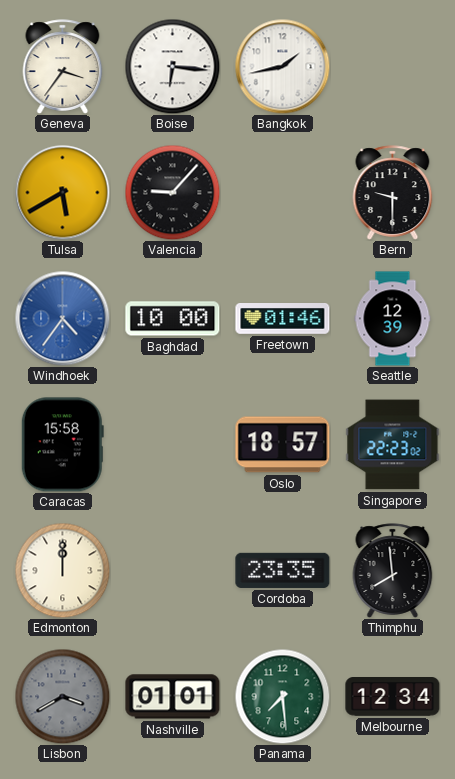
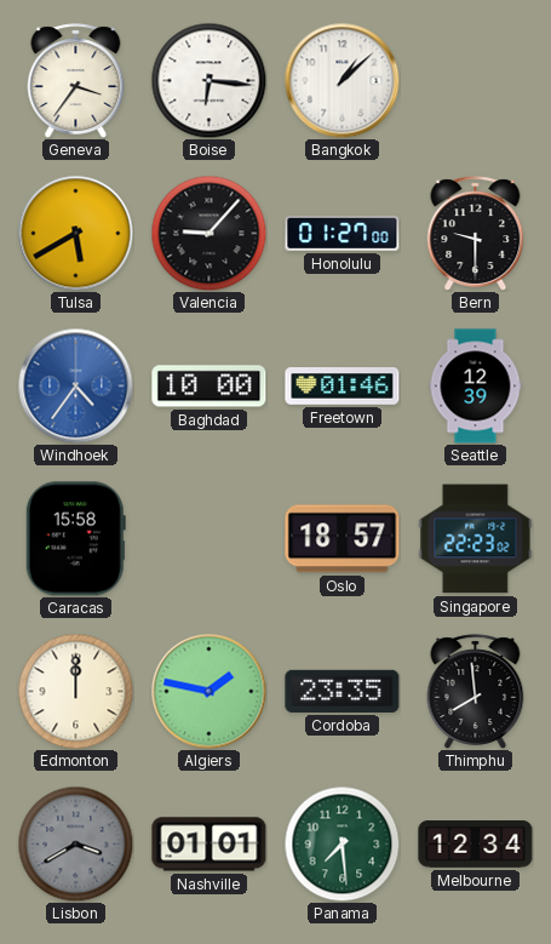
Bangkok: 1:43 -> 1:08 (341, 80)
Honolulu: none -> 01:27 (343, 233)
Algiers: none -> 1:47 (208, 691)
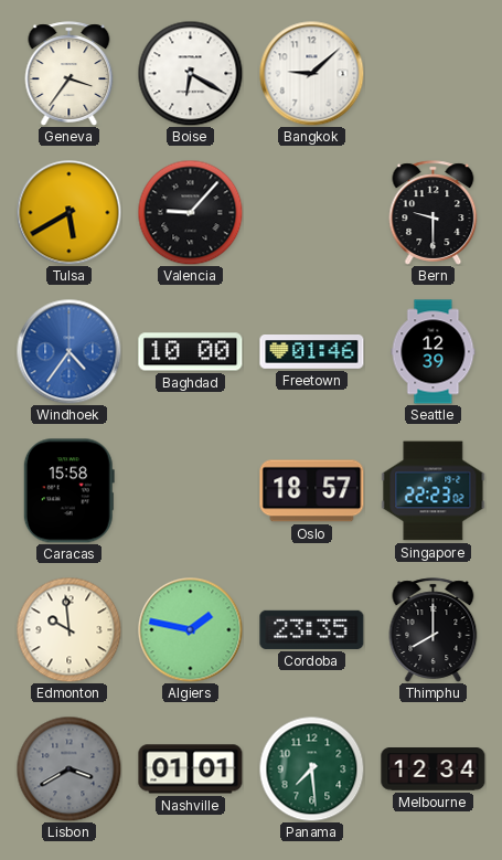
Boise: 6:16 -> 6:20 (190, 73)
Bangkok: 1:08 -> 9:08 (311, 73)
Honolulu: 01:27 -> none (343, 233)
Edmonton: 12:00 -> 9:59 (68, 629)
Thimphu: 7:59 -> 8:00 (434, 630)
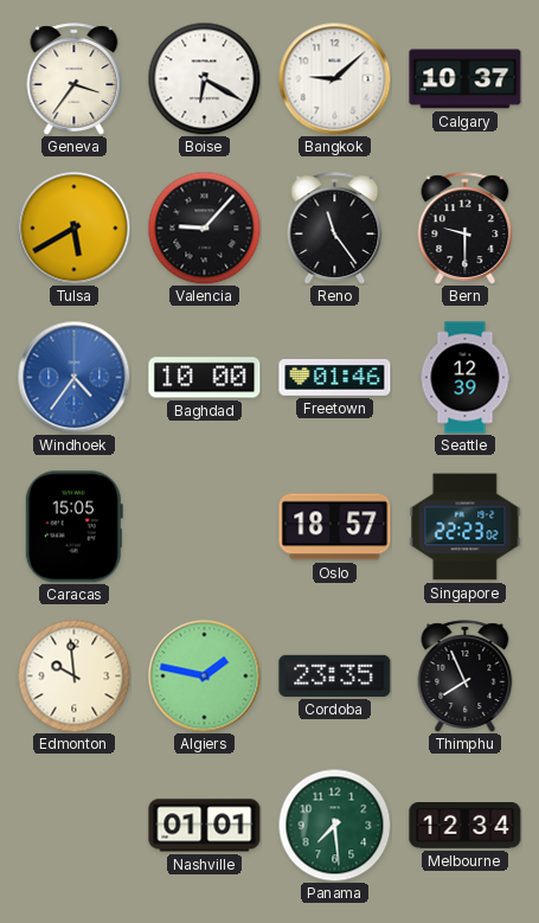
Calgary: none -> 10:37 (466, 79)
Reno: none -> 11:24 (335, 229)
Caracas: 15:58 -> 15:05 (73, 527)
Thimphu: 8:00 -> 7:56 (466, 677)
Lisbon: 3:40 -> none (68, 768)
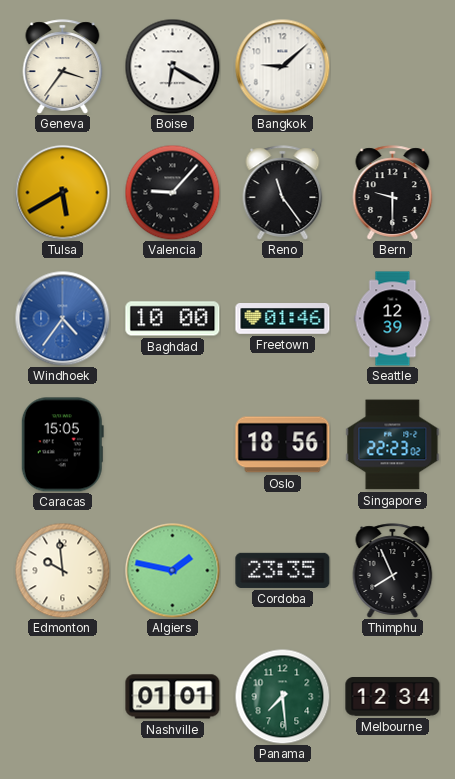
Calgary: 10:37 -> none (466, 79)
Oslo: 18:57 -> 18:56 (283, 445)
